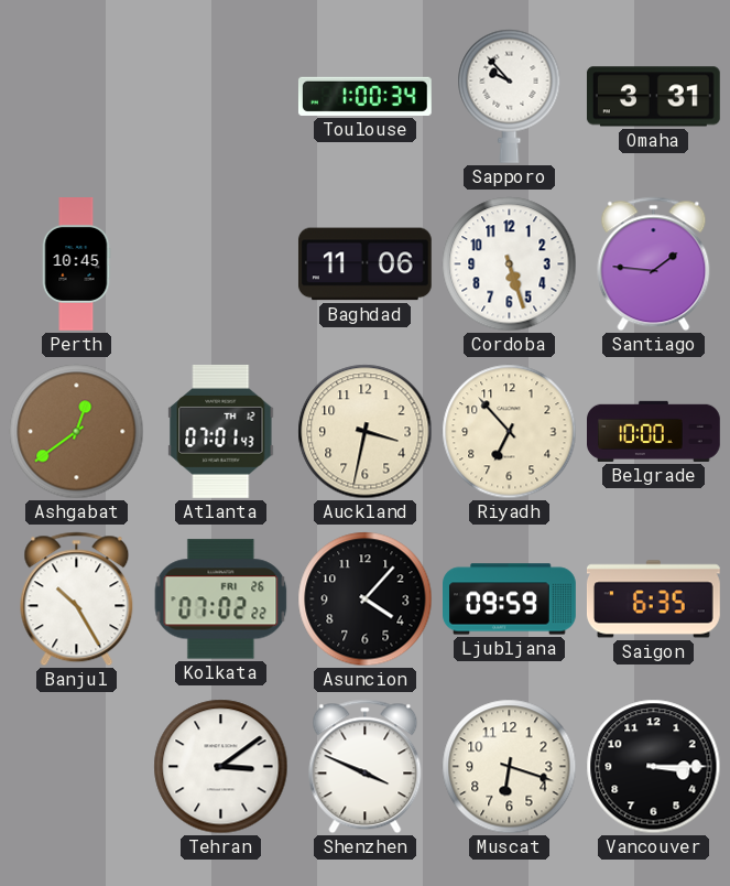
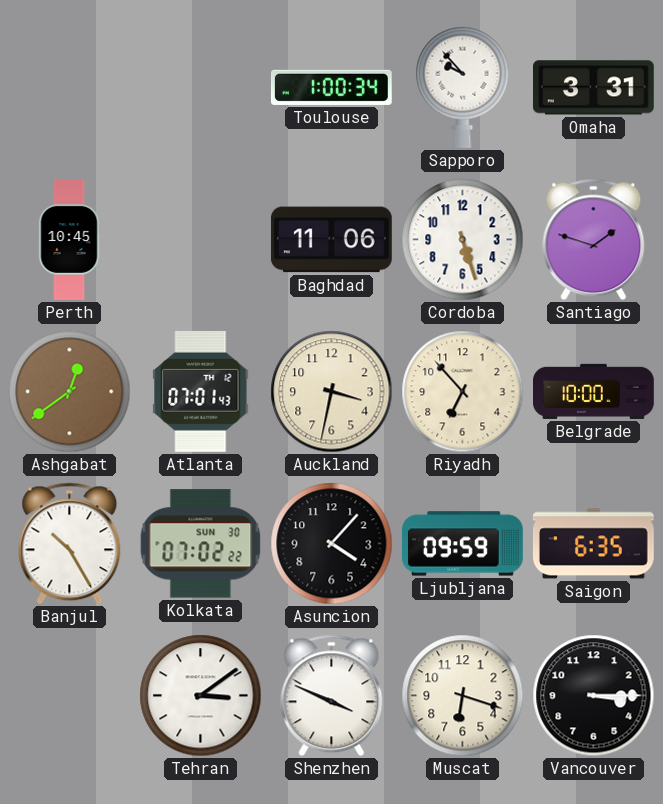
Santiago: 1:46 -> 1:48 (594, 240)
Kolkata date: FRI 26 -> SUN 30 (201, 544)
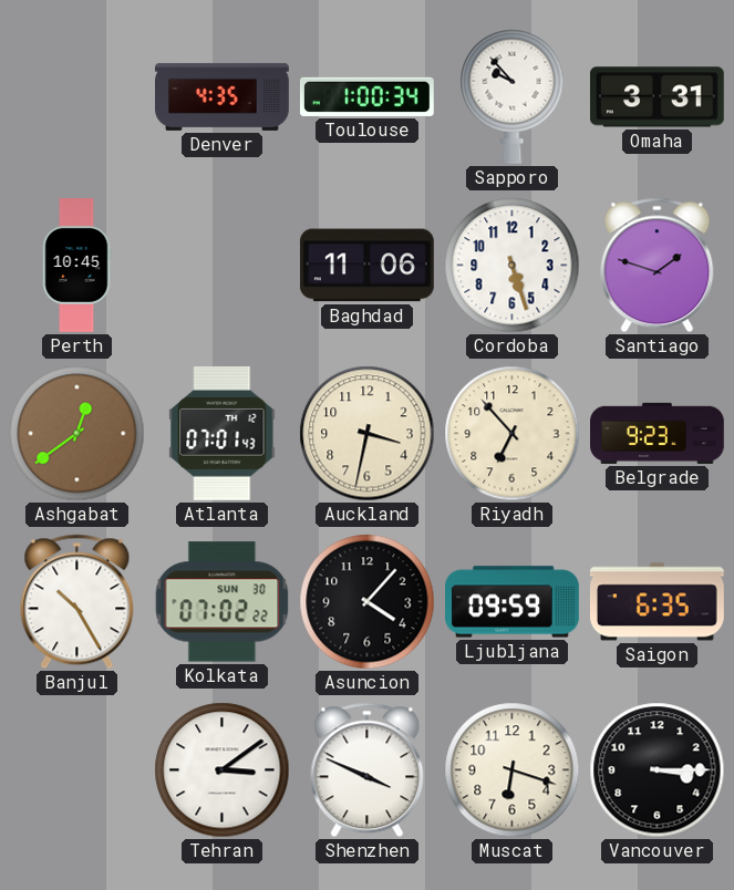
Denver: none -> 4:35 (223, 96)
Belgrade: 10:00 -> 9:23 (658, 433)
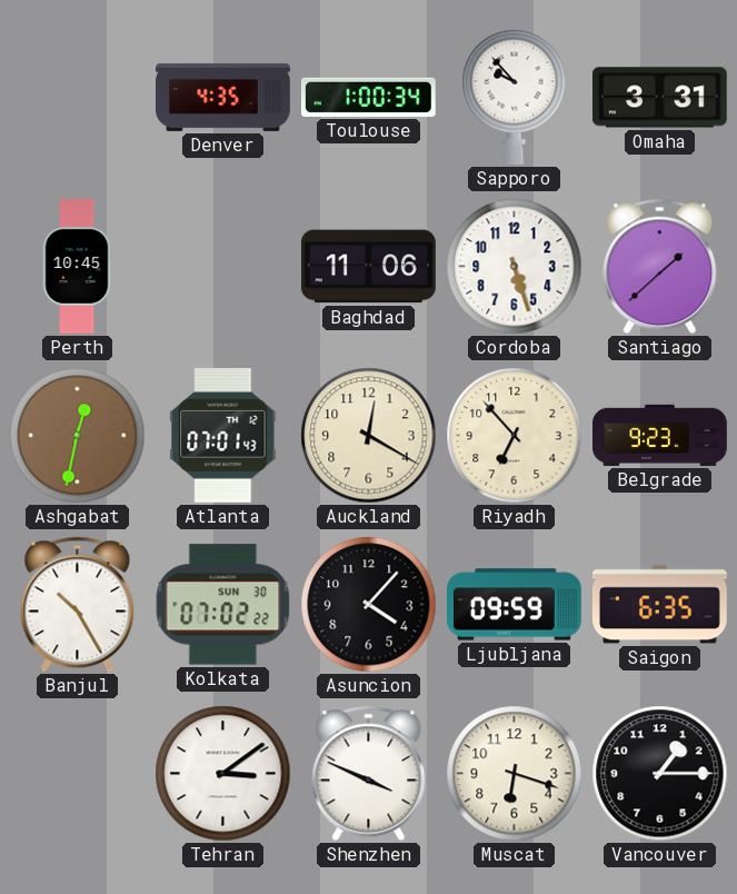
Santiago: 1:48 -> 1:38 (660, 267)
Ashgabat: 12:39 -> 12:32 (78, 436)
Auckland: 3:32 -> 12:20 (369, 436)
Vancouver: 3:15 -> 1:15 (660, 774)
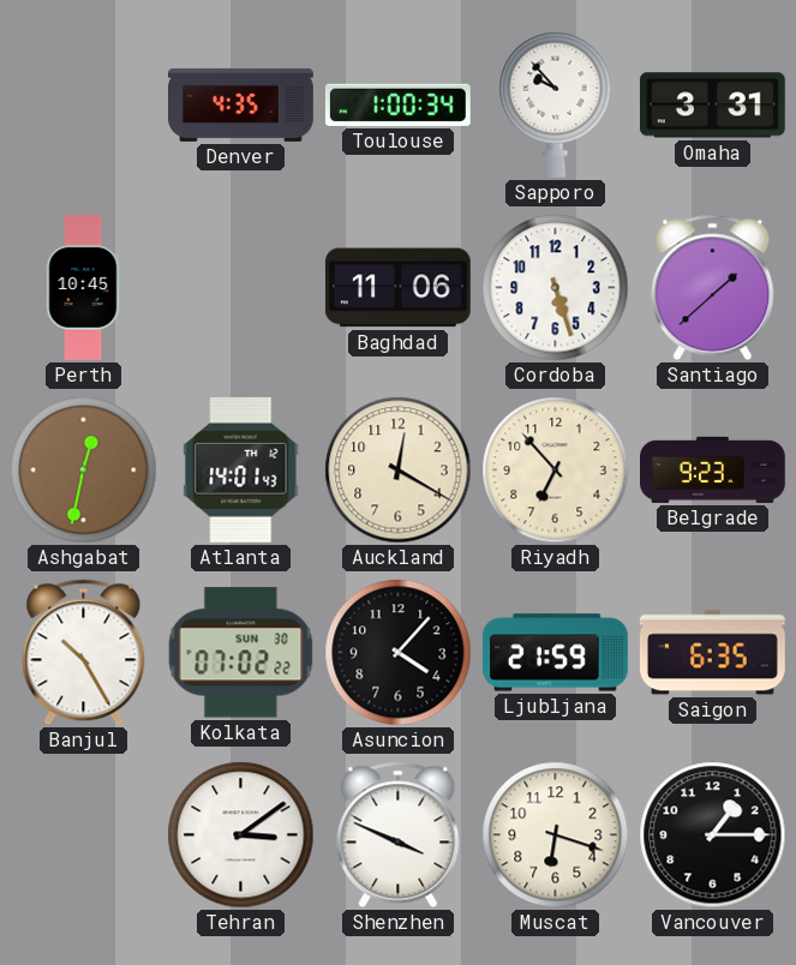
Atlanta: 07:01 -> 14:01 (241, 469)
Ljubljana: 09:59 -> 21:59 (556, 653)
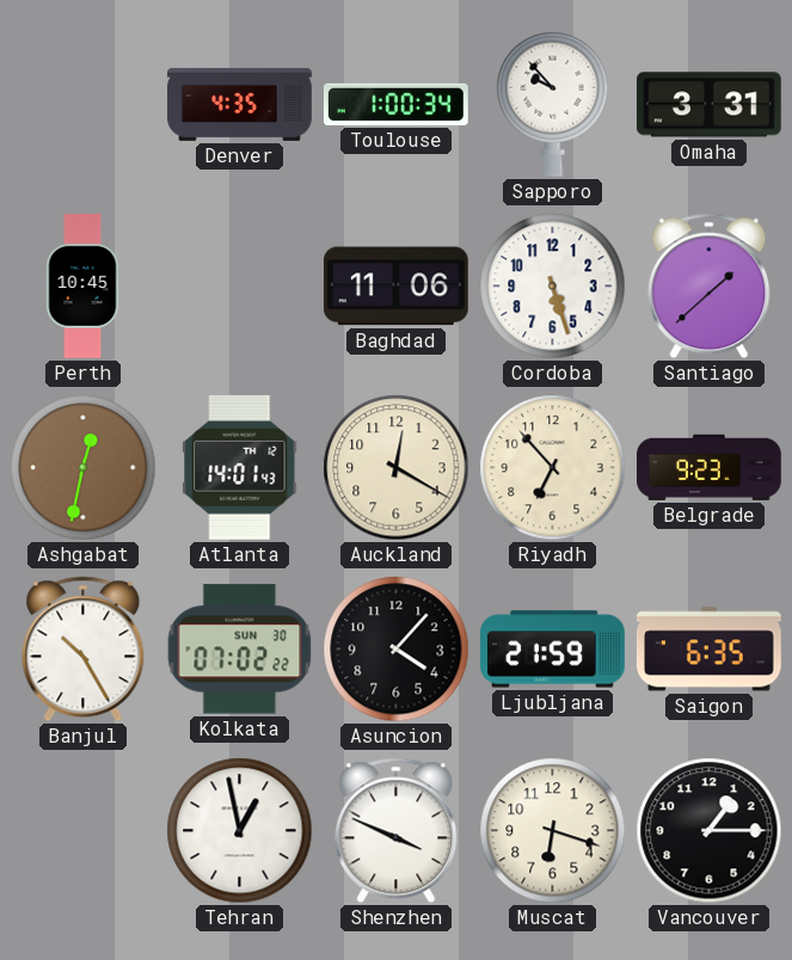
Tehran: 3:09 -> 12:58 (240, 831)
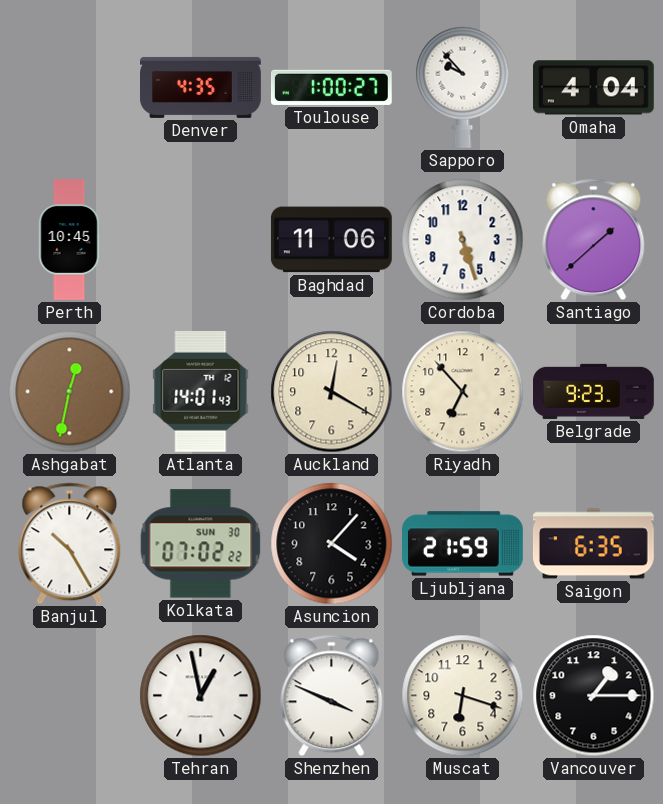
Toulouse: 1:00:34 -> 1:00:27 (331, 87)
Omaha: 3:31 -> 4:04 (593, 88)
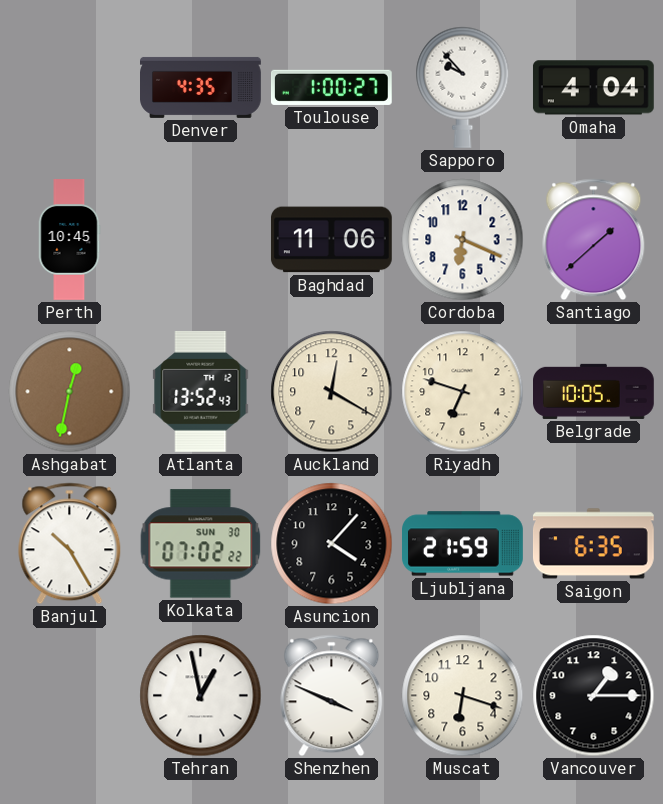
Cordoba: 5:27 -> 6:19 (463, 240)
Atlanta: 14:01 -> 13:52 (201, 391)
Riyadh: 6:53 -> 6:48 (463, 392)
Belgrade: 9:23 -> 10:05 (594, 391)
